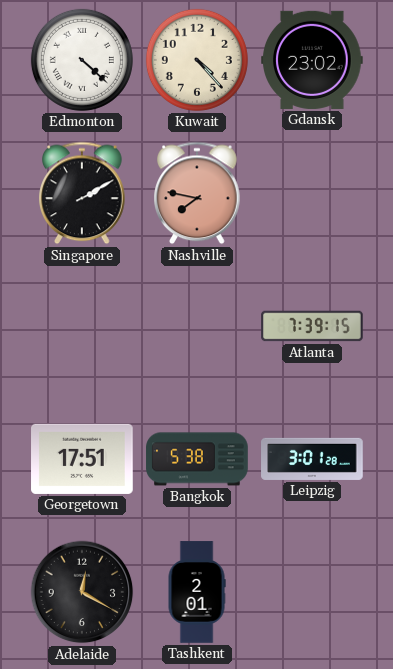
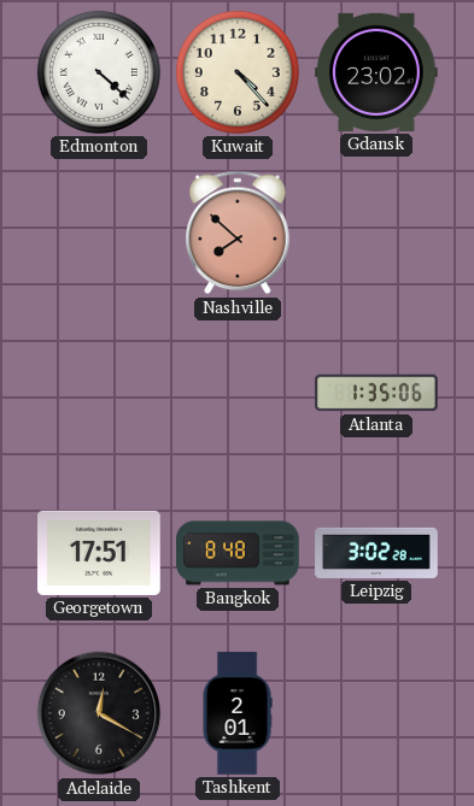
Singapore: 2:10 -> none (82, 193)
Nashville: 7:47 -> 7:52 (238, 233)
Atlanta: 7:39 -> 1:35 (376, 393)
Bangkok: 5:38 -> 8:48 (238, 553)
Leipzig: 3:01 -> 3:02 (376, 553)
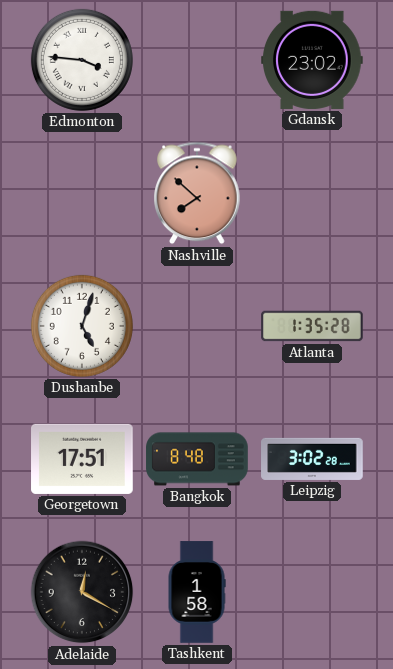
Edmonton: 4:22 -> 3:46 (82, 60)
Kuwait: 4:23 -> none (238, 72)
Dushanbe: none -> 5:03 (82, 326)
Atlanta: 1:35:06 -> 1:35:28 (312, 326)
Tashkent: 2:01 -> 1:58 (197, 592)
